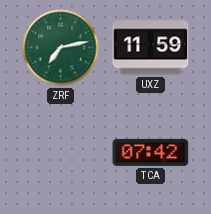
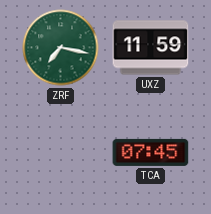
ZRF: 7:13 -> 7:17 (61, 48)
TCA: 07:42 -> 07:45 (151, 152)
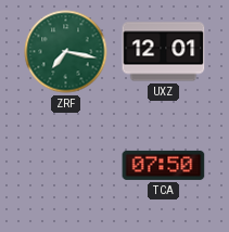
UXZ: 11:59 -> 12:01 (164, 52)
TCA: 07:45 -> 07:50 (164, 165)
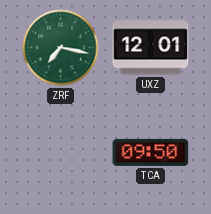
TCA: 07:50 -> 09:50 (151, 152)
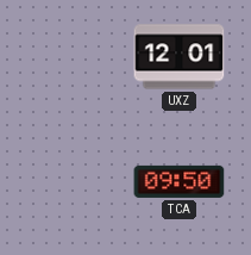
ZRF: 7:17 -> none (61, 48)
